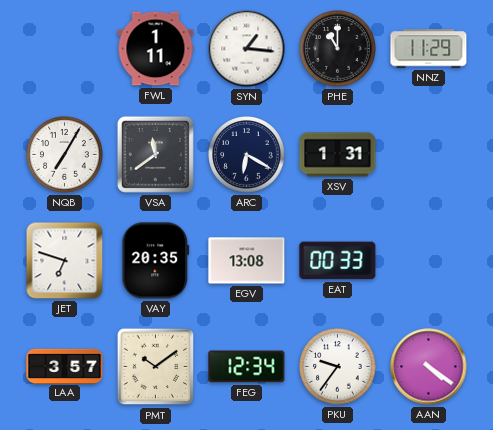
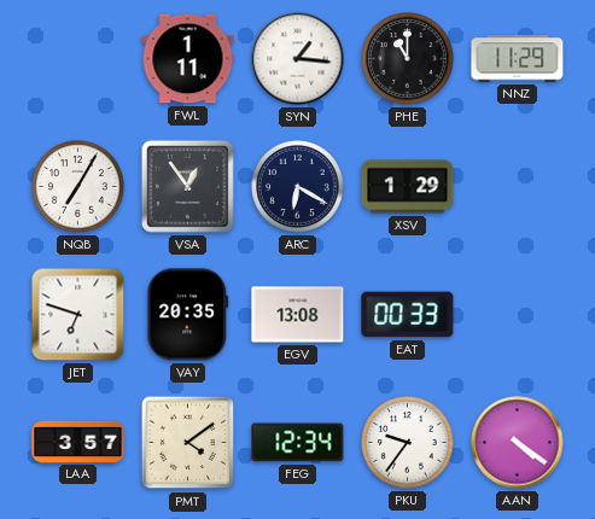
VSA: 11:39 -> 12:54 (187, 186)
XSV: 1:31 -> 1:29 (408, 187)
PMT: 10:09 -> 4:09 (188, 443)
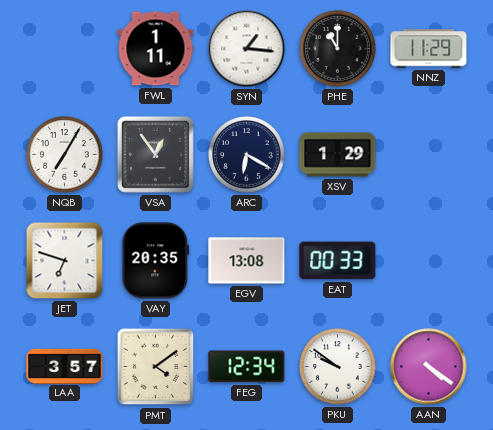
PKU: 9:36 -> 9:51 (338, 367)
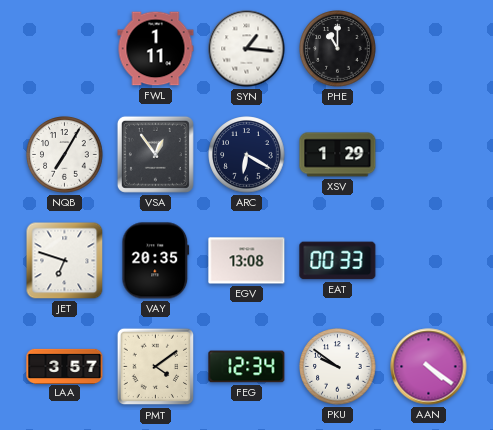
NNZ: 11:29 -> none (429, 49)
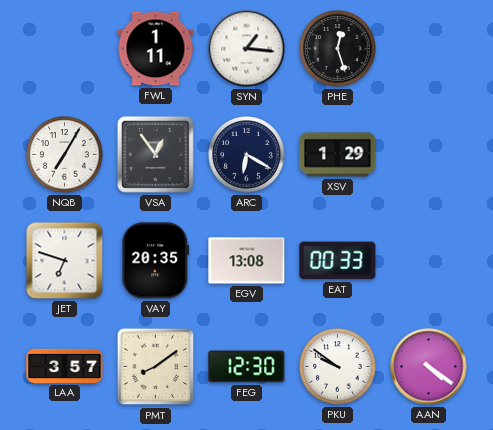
PHE: 11:00 -> 12:27 (338, 49)
PMT: 4:09 -> 8:09 (156, 367)
FEG: 12:34 -> 12:30 (247, 367)
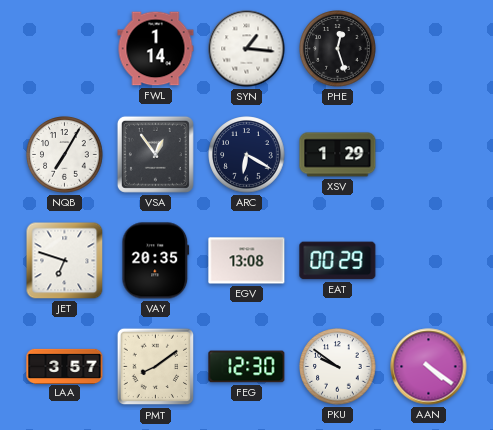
FWL: 1:11 -> 1:14 (156, 49)
EAT: 00:33 -> 00:29 (338, 261)
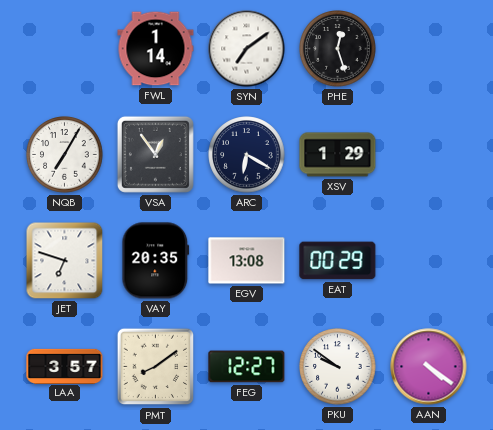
SYN: 1:16 -> 7:09 (247, 49)
FEG: 12:30 -> 12:27 (247, 367)
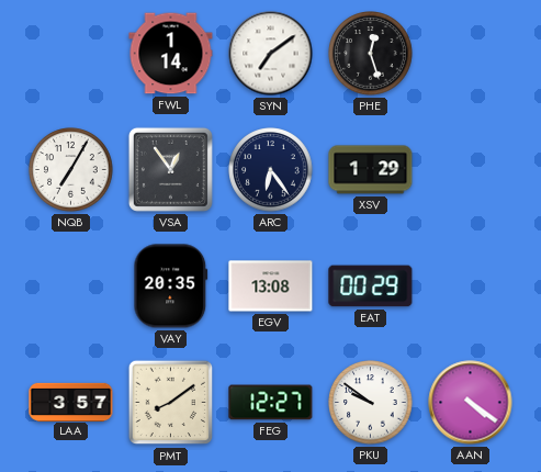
ARC: 6:20 -> 6:24 (271, 170)
JET: 6:48 -> none (65, 261)
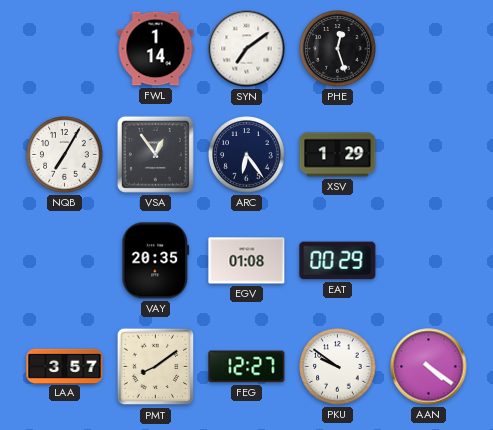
EGV: 13:08 -> 01:08 (247, 261)
